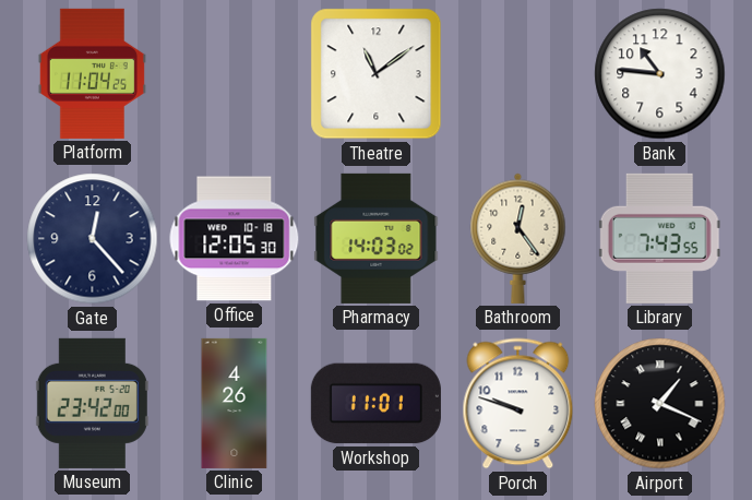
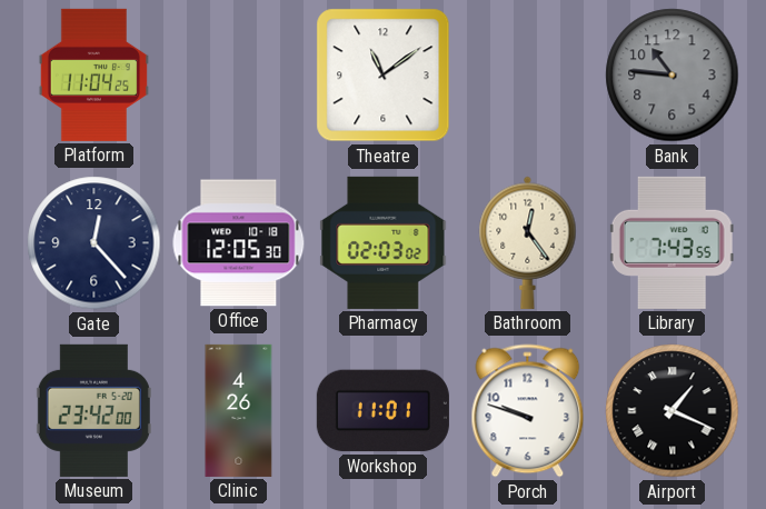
Bank dial: white -> grey (673, 76)
Pharmacy: 14:03 -> 02:03 (384, 242)
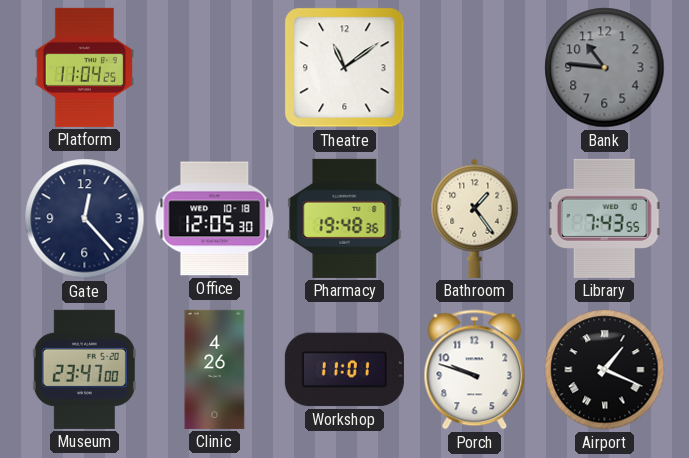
Pharmacy: 02:03 -> 19:48 (345, 218)
Bathroom: 12:24 -> 1:24 (475, 218)
Museum: 23:42 -> 23:47 (84, 369)
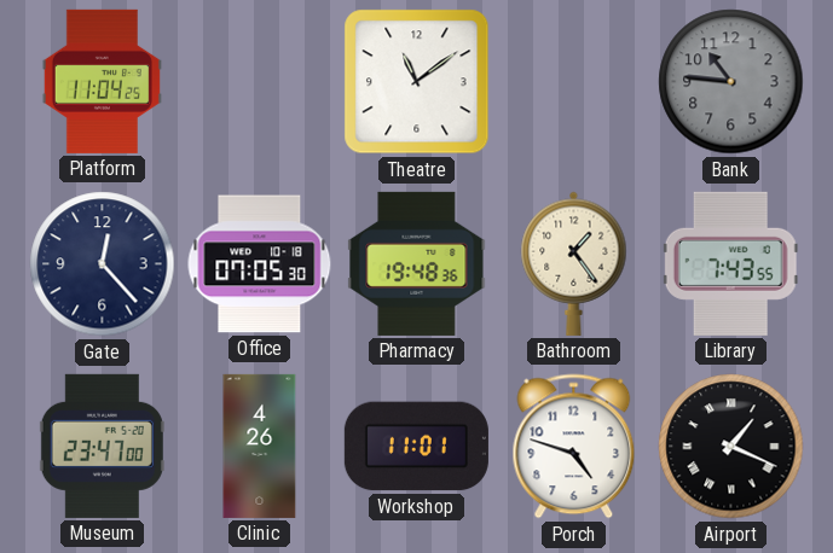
Office: 12:05 -> 07:05 (260, 264)
Porch: 9:48 -> 4:48 (574, 447)
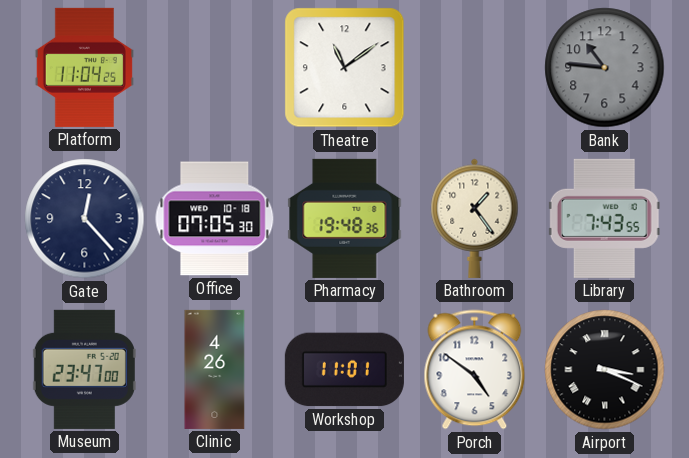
Porch: 4:48 -> 4:51 (475, 370)
Airport: 1:19 -> 3:19 (605, 370)
